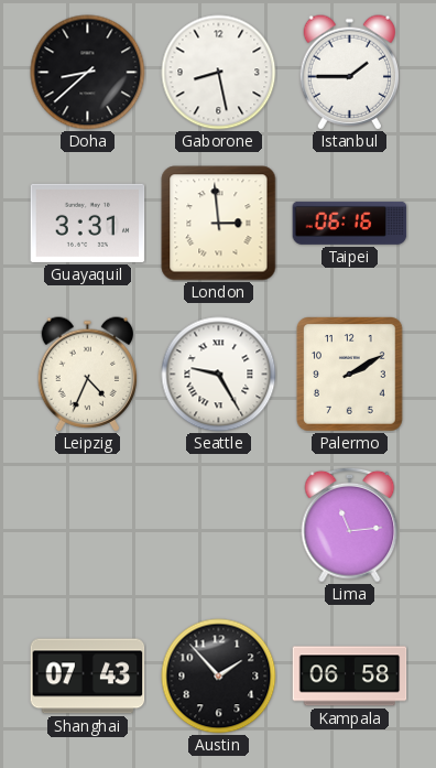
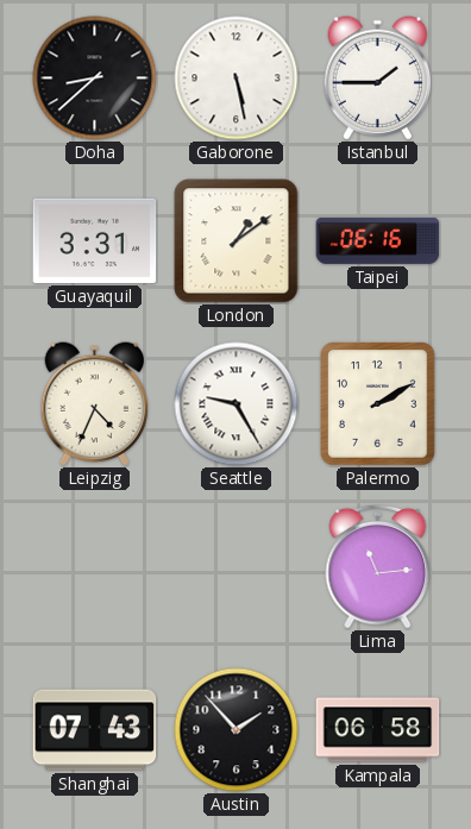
Gaborone: 8:28 -> 5:28 (237, 78)
London: 2:59 -> 1:09 (237, 241)
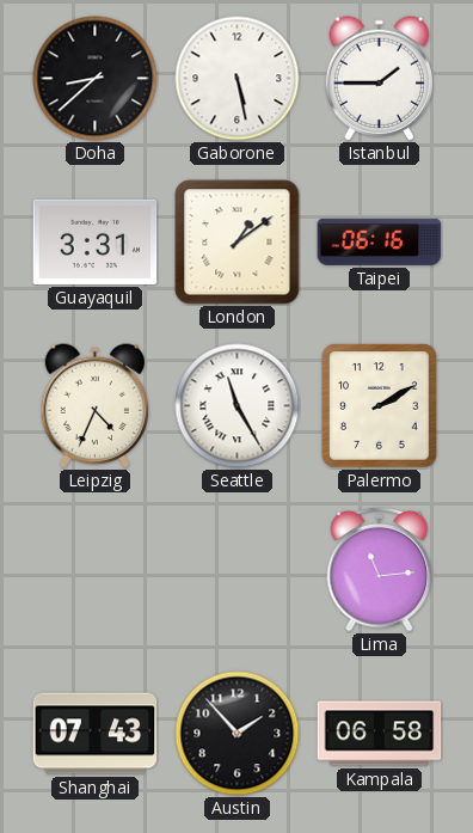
Seattle: 9:25 -> 11:25 (238, 406)
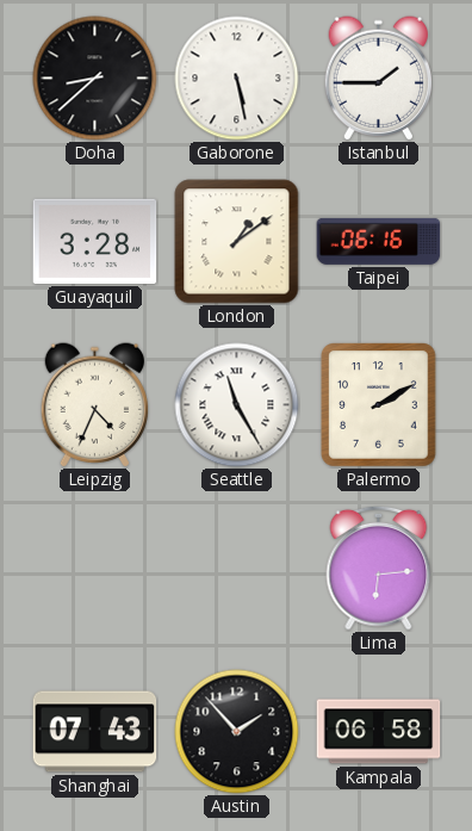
Guayaquil: 3:31 -> 3:28 (95, 241)
Lima: 11:14 -> 6:14 (379, 568)
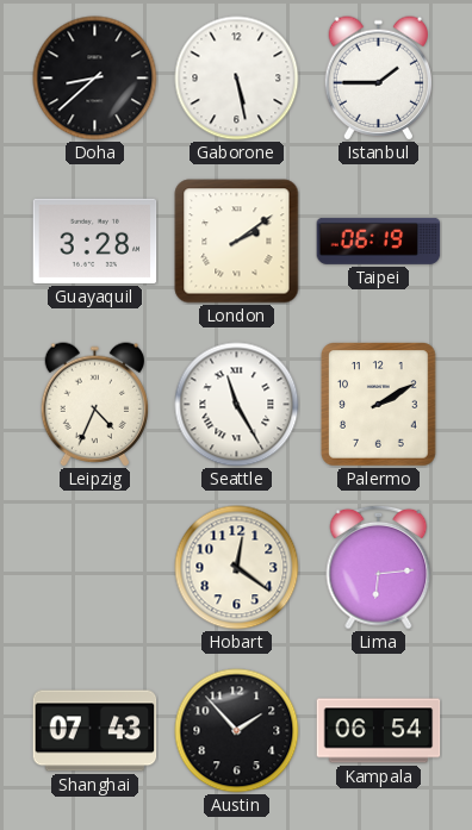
London: 1:09 -> 2:09 (237, 242)
Taipei: 06:16 -> 06:19 (379, 241)
Hobart: none -> 12:21 (237, 568)
Kampala: 06:58 -> 06:54 (379, 731)
